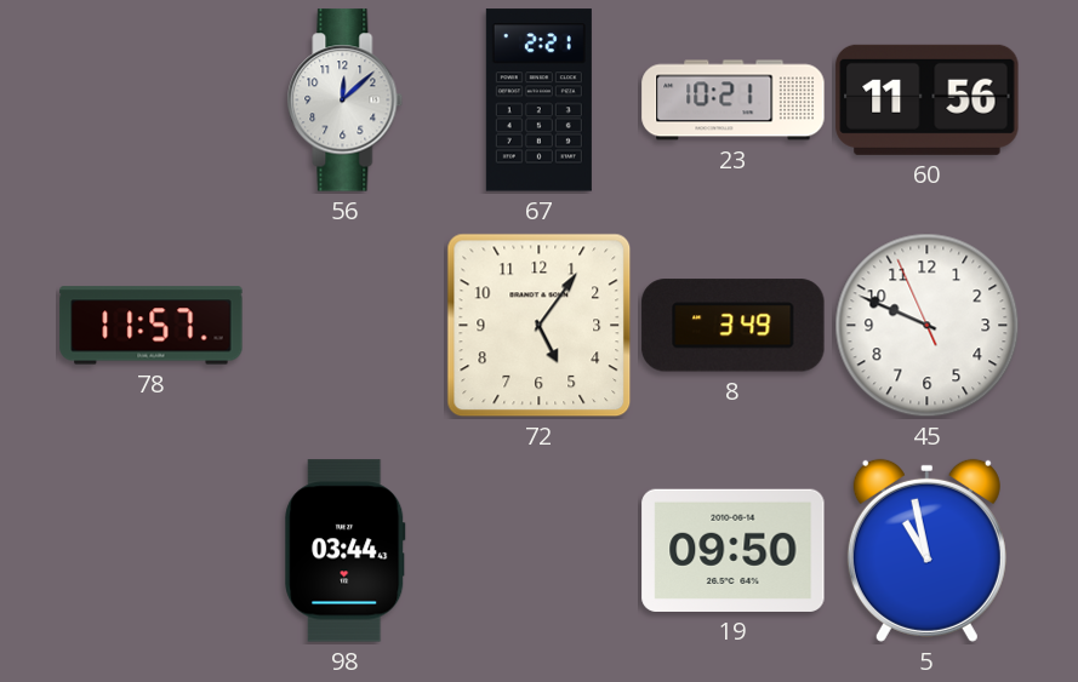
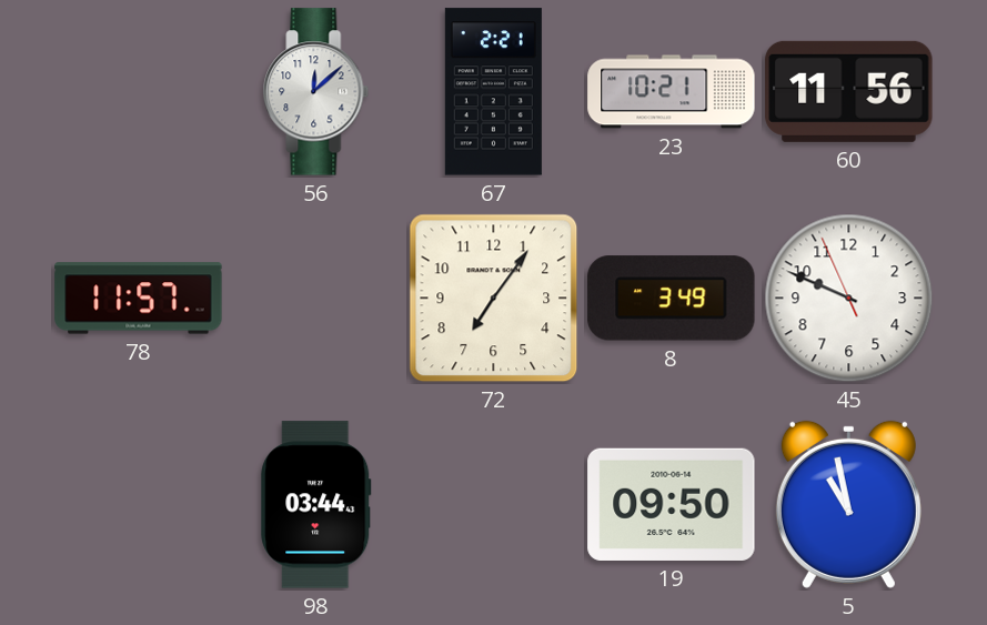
72: 5:06 -> 7:06 (494, 299)
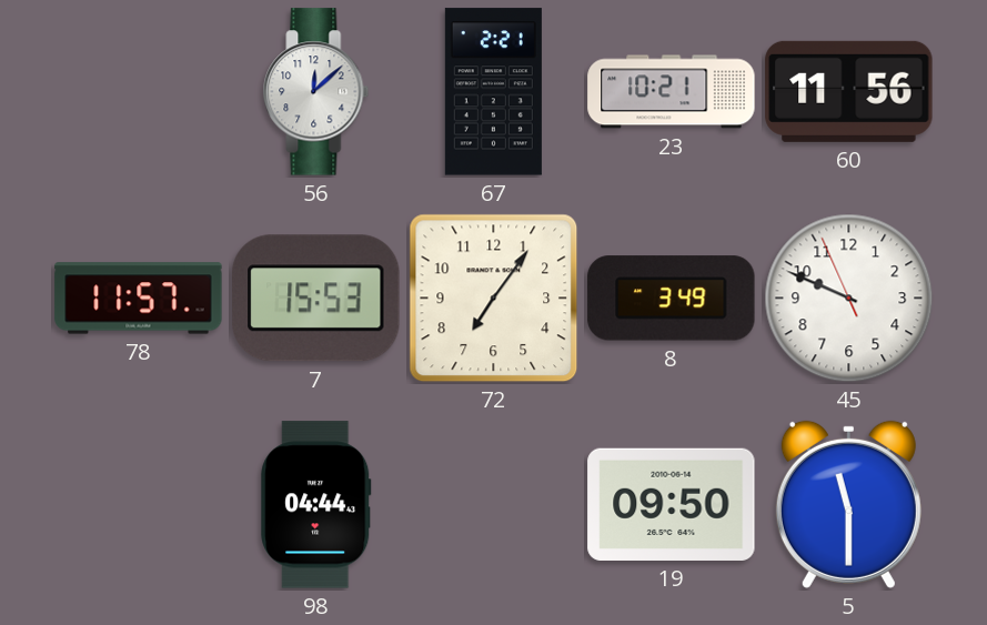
7: none -> 15:53 (316, 299)
98: 03:44 -> 04:44 (316, 505)
5: 10:58 -> 11:30 (848, 504)
